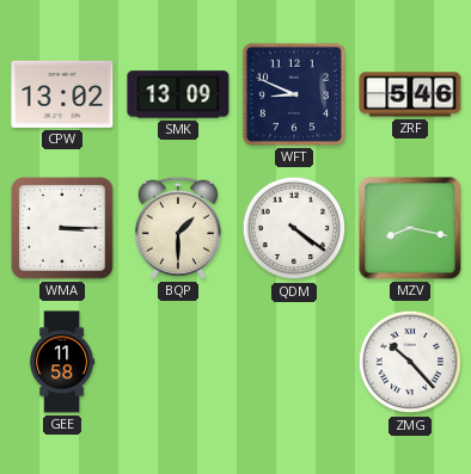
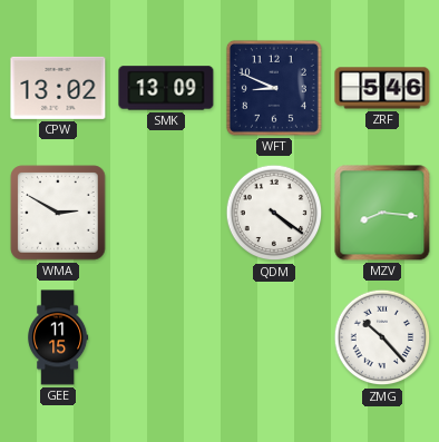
WMA: 3:15 -> 2:50 (58, 213)
BQP: 1:30 -> none (178, 228)
MZV: 8:17 -> 8:16 (382, 213)
GEE: 11:58 -> 11:15 (58, 337)
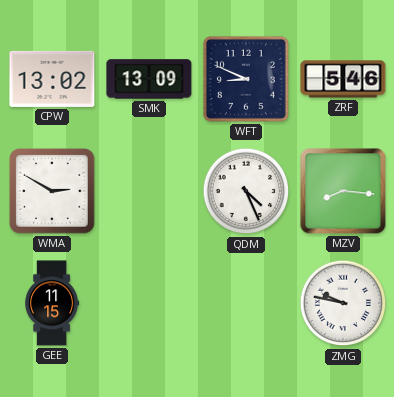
QDM: 4:21 -> 4:26 (246, 191)
ZMG: 10:23 -> 9:47 (343, 303)
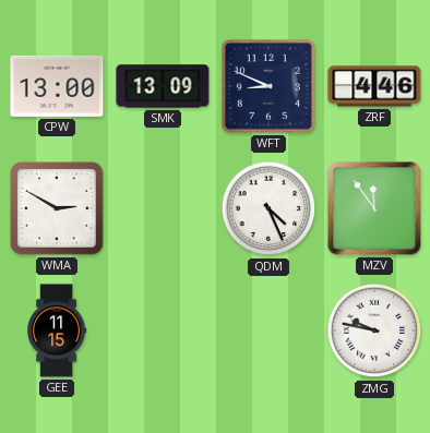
CPW: 13:02 -> 13:00 (57, 86)
ZRF: 5:46 -> 4:46 (374, 86)
MZV: 8:16 -> 11:54 (374, 208)
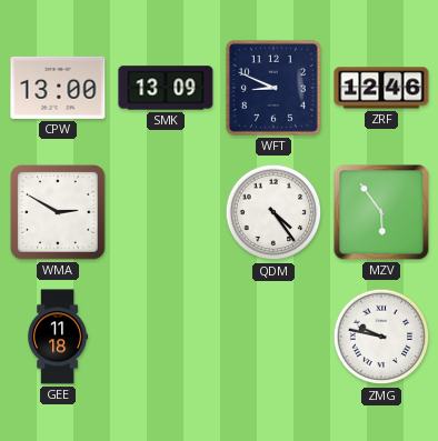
ZRF: 4:46 -> 12:46 (381, 88)
QDM: 4:26 -> 4:24 (273, 212)
MZV: 11:54 -> 5:54 (381, 212)
GEE: 11:15 -> 11:18 (58, 337)
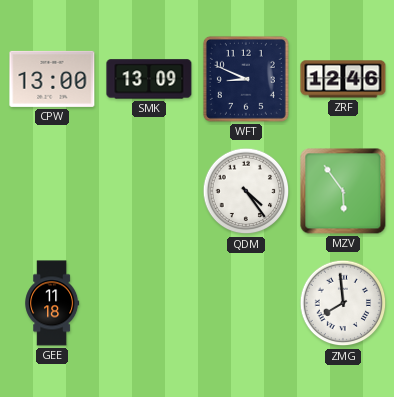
WMA: 2:50 -> none (58, 212)
ZMG: 9:47 -> 7:59 (343, 303)
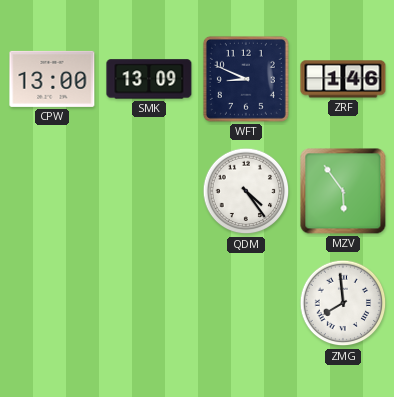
ZRF: 12:46 -> 1:46 (343, 79)
GEE: 11:18 -> none (52, 303)
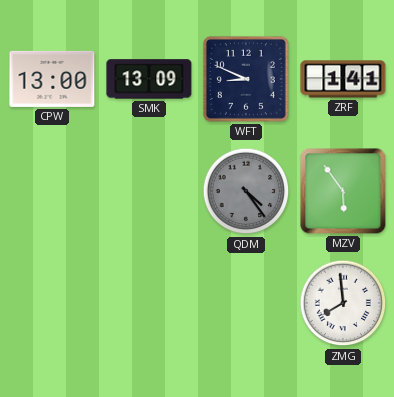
ZRF: 1:46 -> 1:41 (343, 79)
QDM dial: white -> grey (246, 191)
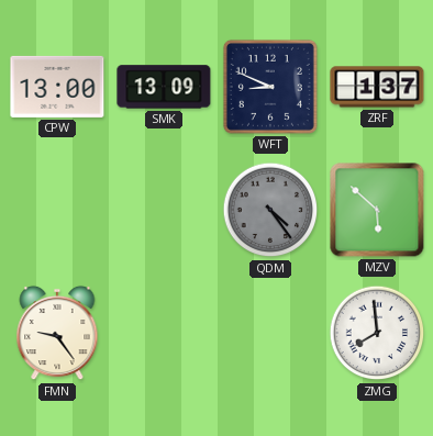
ZRF: 1:41 -> 1:37 (377, 87)
MZV: 5:54 -> 5:52 (377, 210)
FMN: none -> 9:24 (57, 333)
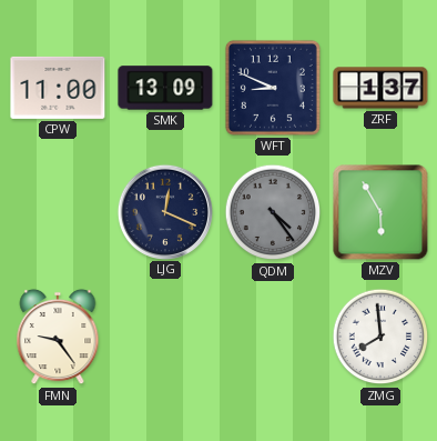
CPW: 13:00 -> 11:00 (58, 88)
LJG: none -> 12:19 (164, 211)
MZV: 5:52 -> 5:55 (380, 212)
